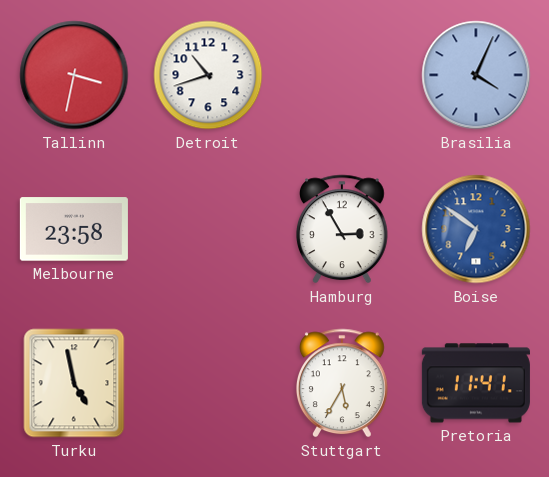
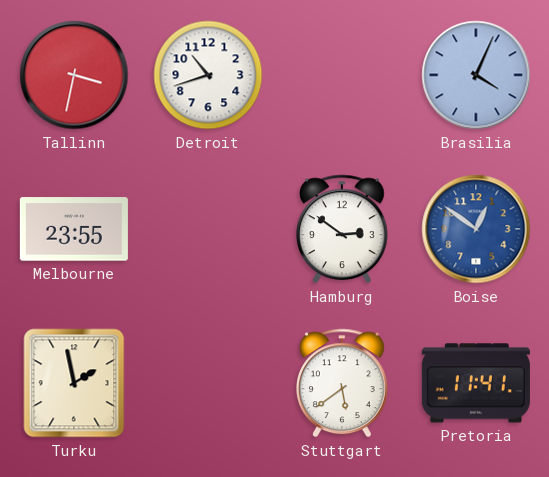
Melbourne: 23:58 -> 23:55 (74, 229)
Hamburg: 2:55 -> 2:51 (343, 229)
Boise: 6:51 -> 12:51 (476, 229)
Turku: 4:58 -> 1:58 (74, 383)
Stuttgart: 5:35 -> 5:39 (343, 383)
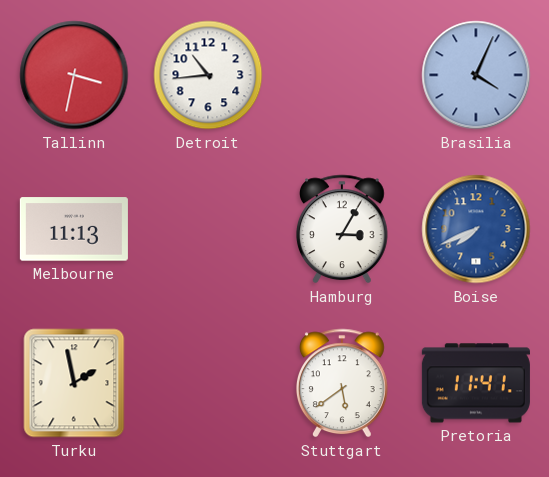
Detroit: 10:42 -> 10:44 (208, 75)
Melbourne: 23:55 -> 11:13 (74, 229)
Hamburg: 2:51 -> 3:05 (343, 229)
Boise: 12:51 -> 7:41 (476, 229)
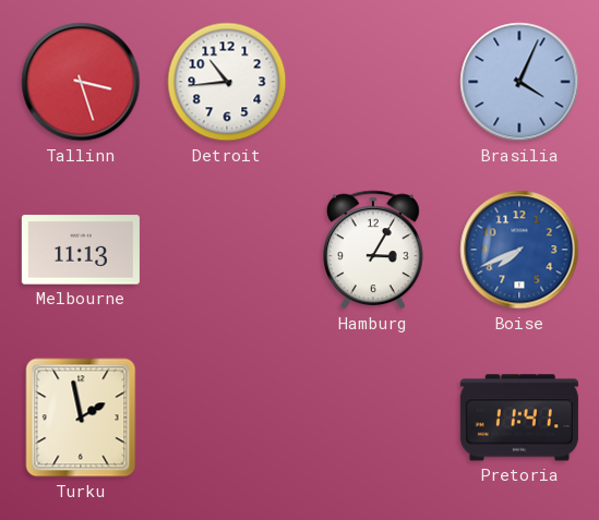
Tallinn: 3:32 -> 3:27 (81, 82)
Stuttgart: 5:39 -> none (343, 383)
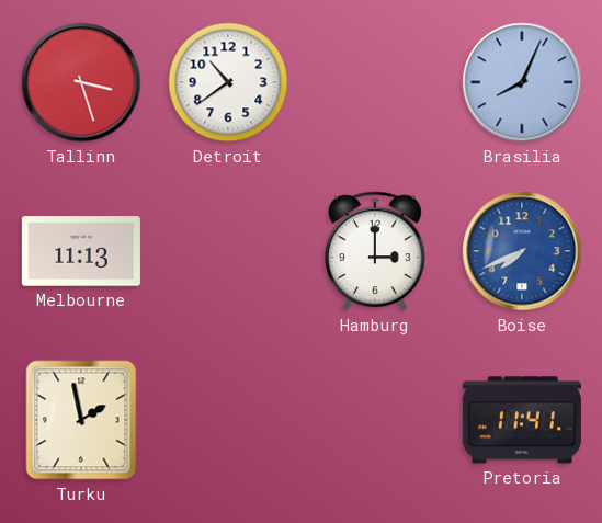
Detroit: 10:44 -> 10:39 (228, 82)
Brasilia: 4:04 -> 8:04 (522, 82)
Hamburg: 3:05 -> 3:00 (376, 251)
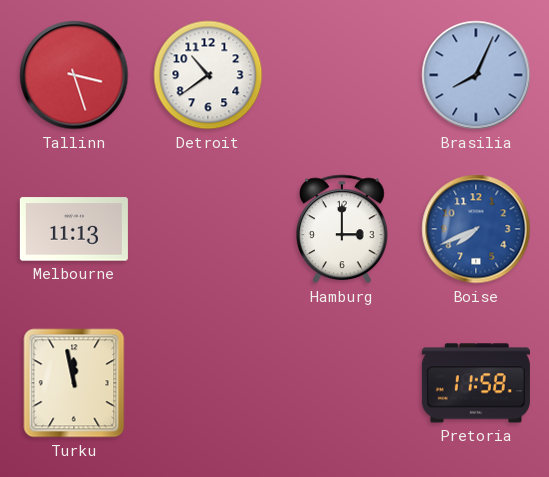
Turku: 1:58 -> 11:58 (74, 383)
Pretoria: 11:41 -> 11:58 (476, 383)
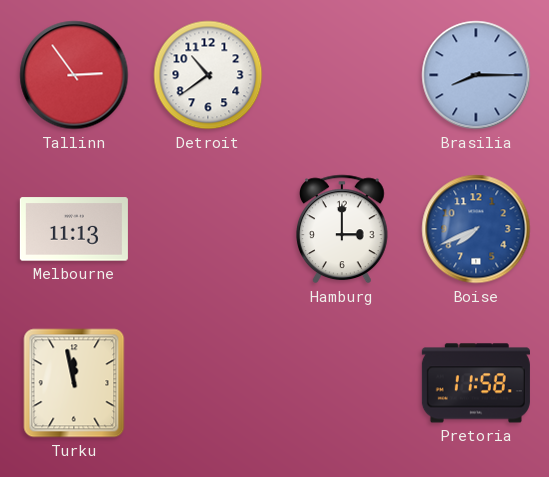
Tallinn: 3:27 -> 2:54 (74, 75)
Brasilia: 8:04 -> 8:15 (476, 75)
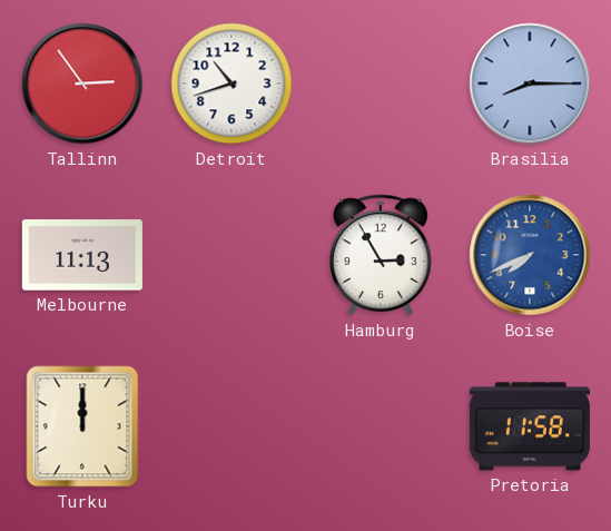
Detroit: 10:39 -> 10:42 (231, 83)
Hamburg: 3:00 -> 2:55 (382, 255)
Turku: 11:58 -> 12:00 (82, 426)
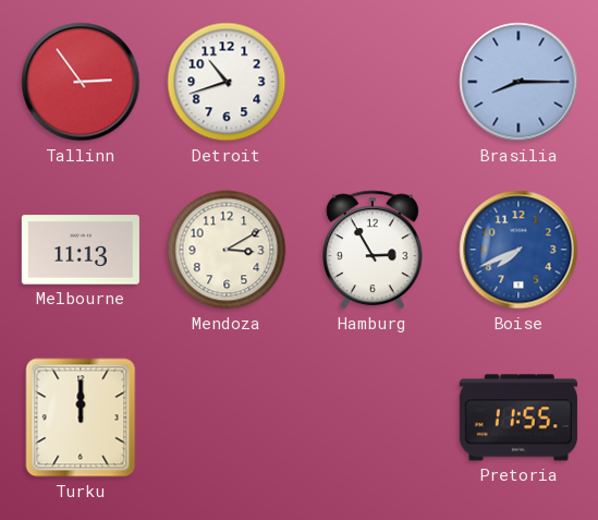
Mendoza: none -> 3:10 (227, 250)
Pretoria: 11:58 -> 11:55 (518, 418)
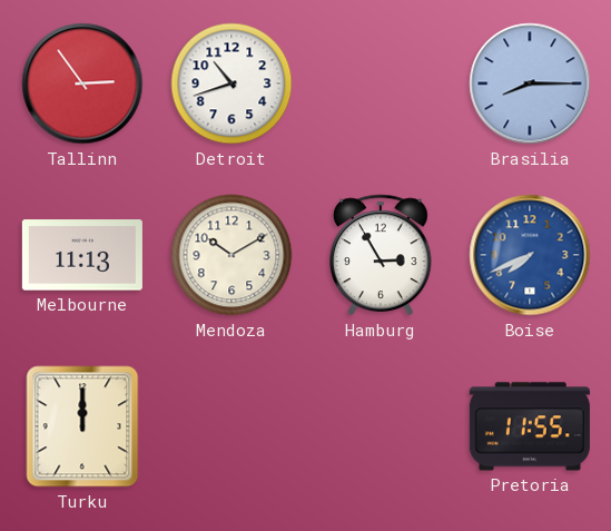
Mendoza: 3:10 -> 10:10 (231, 255)
